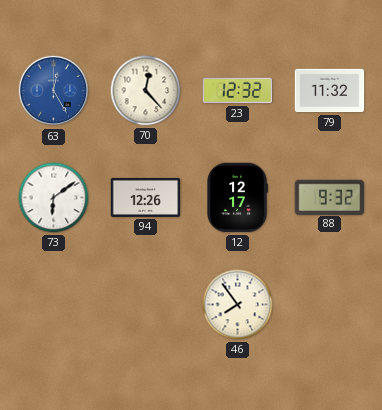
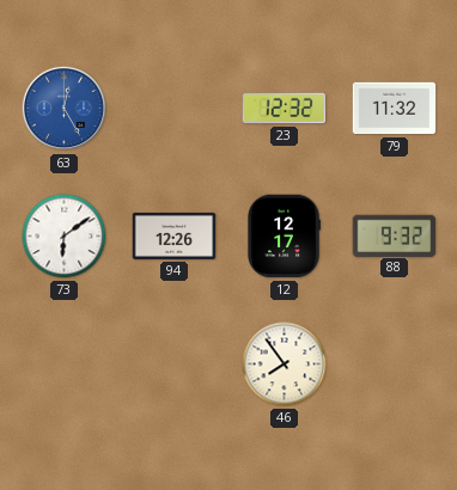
70: 12:23 -> none (146, 91)
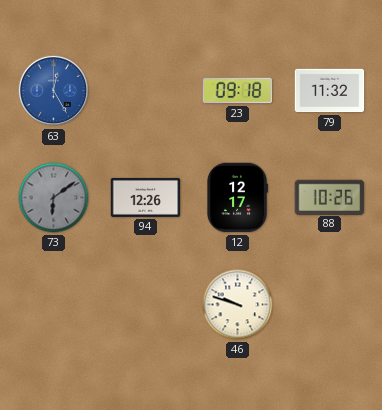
23: 12:32 -> 09:18 (238, 91)
73 dial: white -> grey (54, 198)
88: 9:32 -> 10:26 (330, 197)
46: 7:54 -> 9:48 (238, 305)
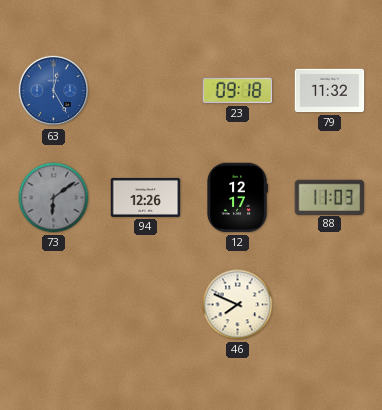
88: 10:26 -> 11:03 (330, 197)
46: 9:48 -> 7:49 (238, 305)
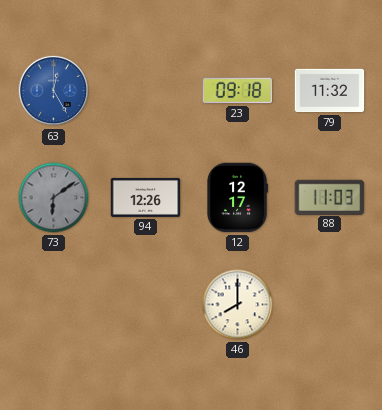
46: 7:49 -> 8:00 (238, 305)
